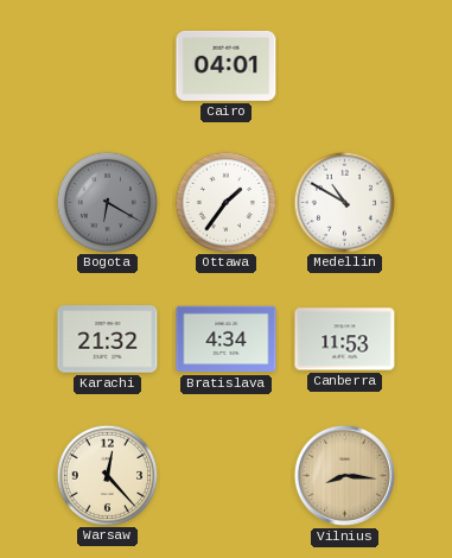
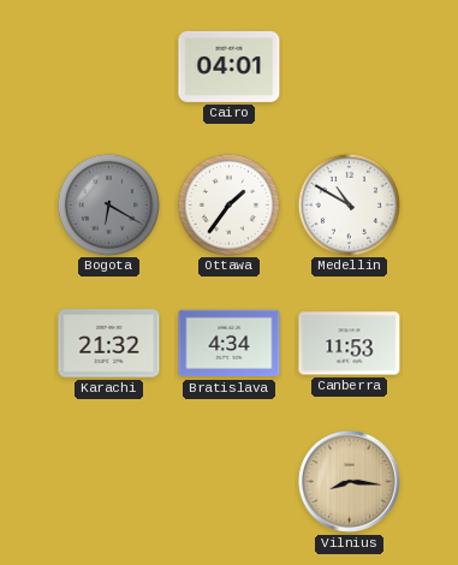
Warsaw: 12:23 -> none (107, 475)
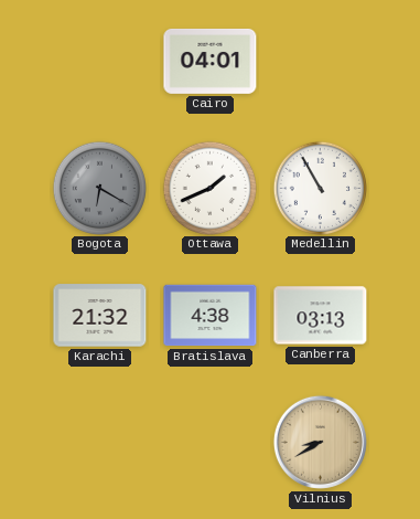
Ottawa: 1:36 -> 1:41 (209, 188)
Medellin: 10:50 -> 10:55 (320, 188)
Bratislava: 4:34 -> 4:38 (211, 316)
Canberra: 11:53 -> 03:13 (321, 316)
Vilnius: 8:16 -> 8:40 (320, 442)
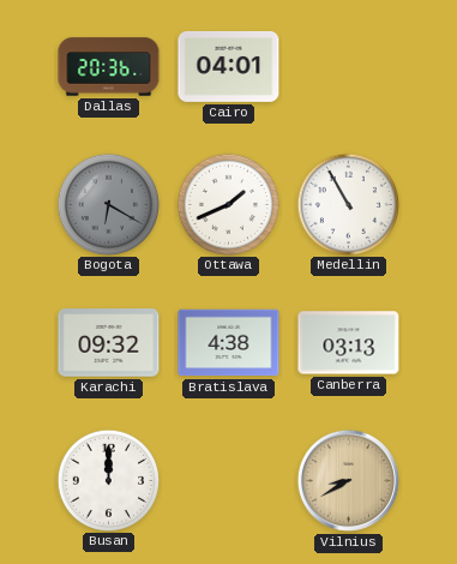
Dallas: none -> 20:36 (109, 67)
Karachi: 21:32 -> 09:32 (109, 343)
Busan: none -> 12:00 (108, 480)
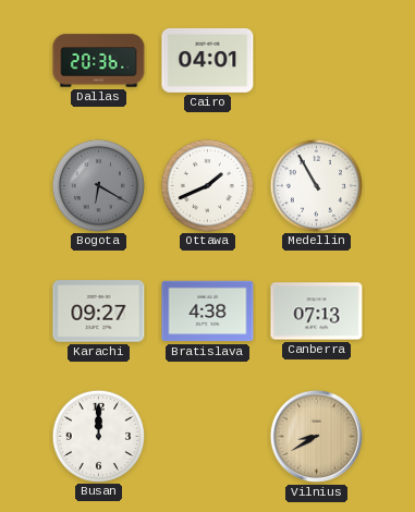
Karachi: 09:32 -> 09:27 (99, 312)
Canberra: 03:13 -> 07:13 (317, 312)
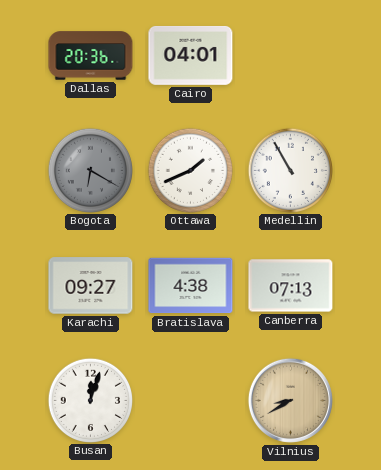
Busan: 12:00 -> 12:03 (90, 400)
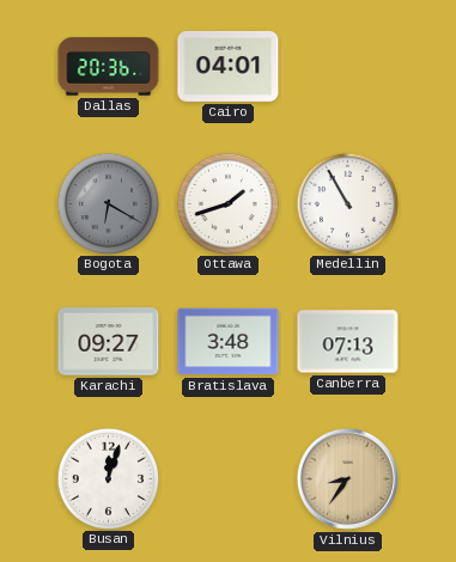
Ottawa: 1:41 -> 1:42 (227, 203)
Bratislava: 4:38 -> 3:48 (229, 342)
Vilnius: 8:40 -> 8:36 (347, 478)
